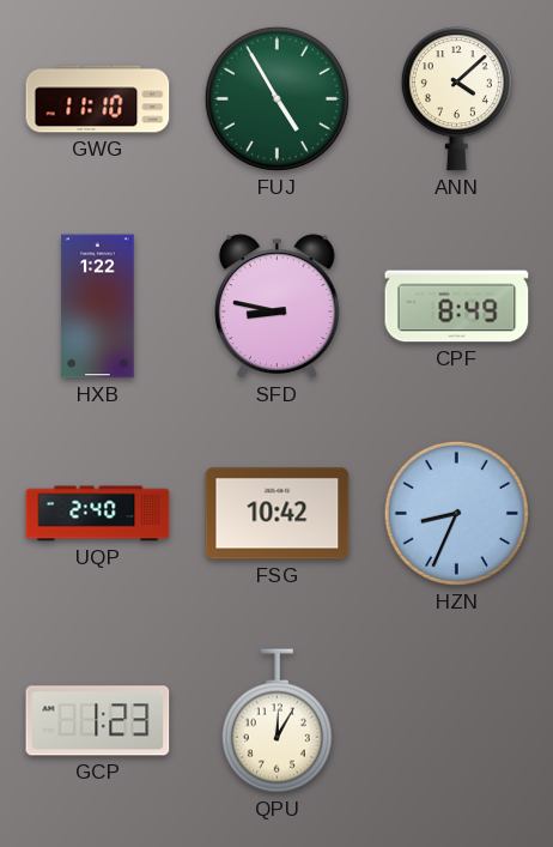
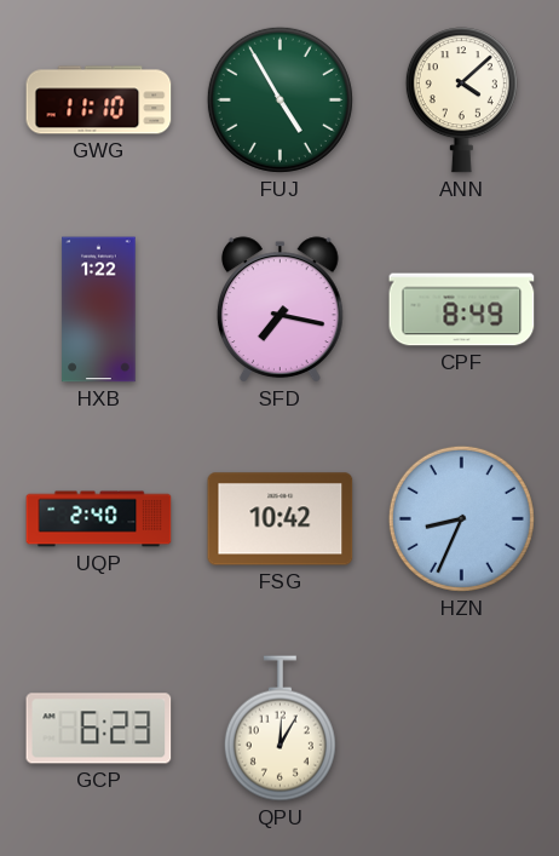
SFD: 8:47 -> 7:17 (279, 310)
GCP: 1:23 -> 6:23 (99, 729)
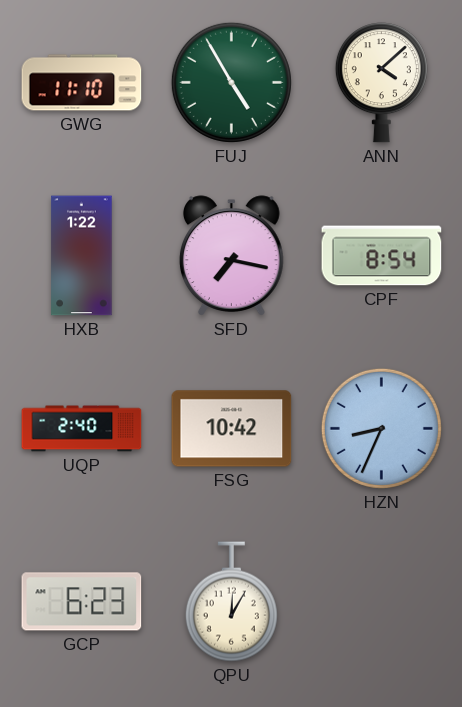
CPF: 8:49 -> 8:54 (382, 256)
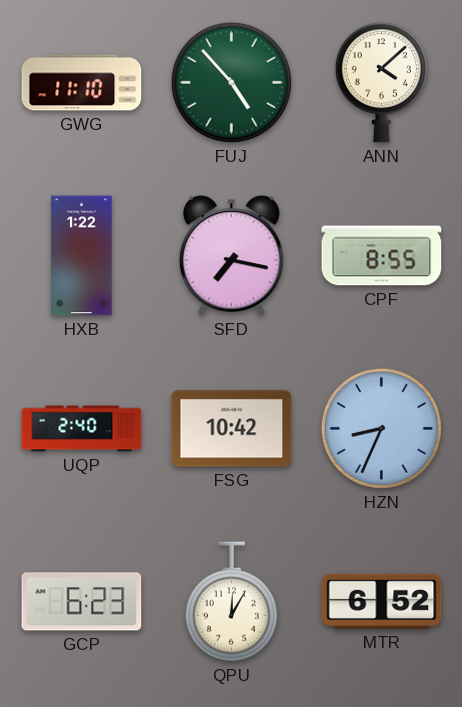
FUJ: 4:55 -> 4:53 (231, 82)
CPF: 8:54 -> 8:55 (382, 256)
MTR: none -> 6:52 (382, 601)
